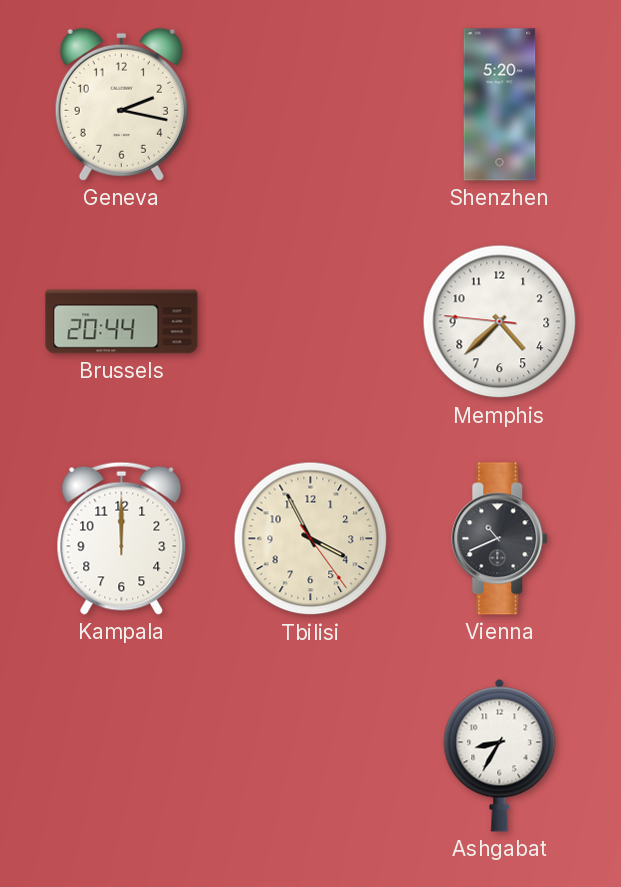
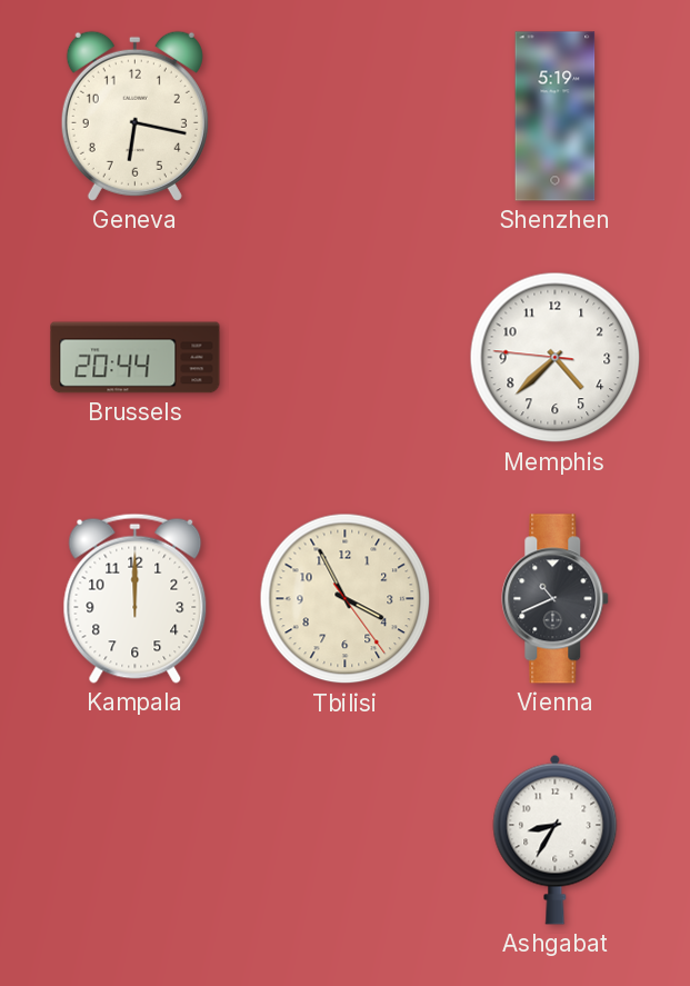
Geneva: 2:17 -> 6:17 (134, 116)
Shenzhen: 5:20 -> 5:19 (556, 117)
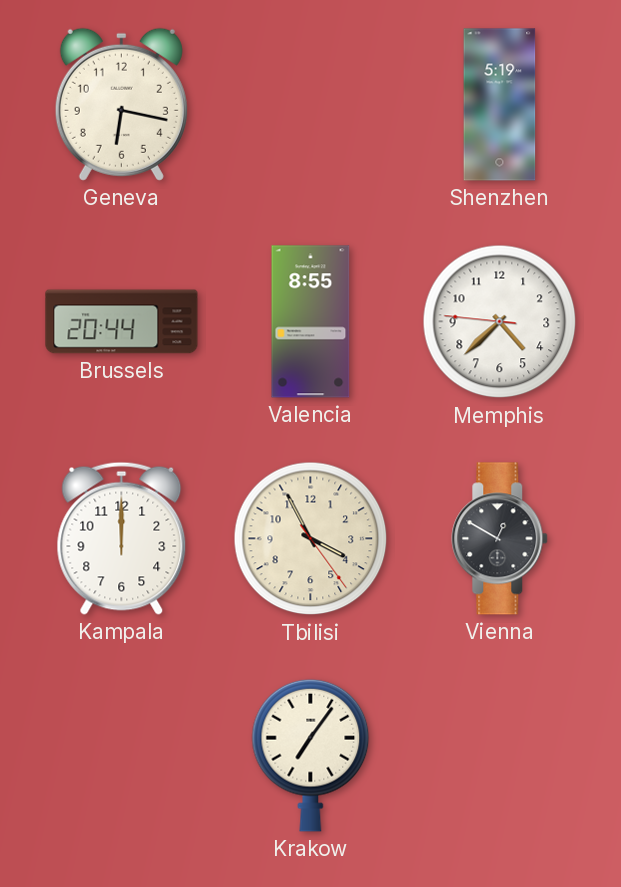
Valencia: none -> 8:55 (311, 322)
Vienna: 10:41 -> 12:50 (500, 539)
Krakow: none -> 7:06 (311, 755)
Ashgabat: 8:35 -> none (556, 839)
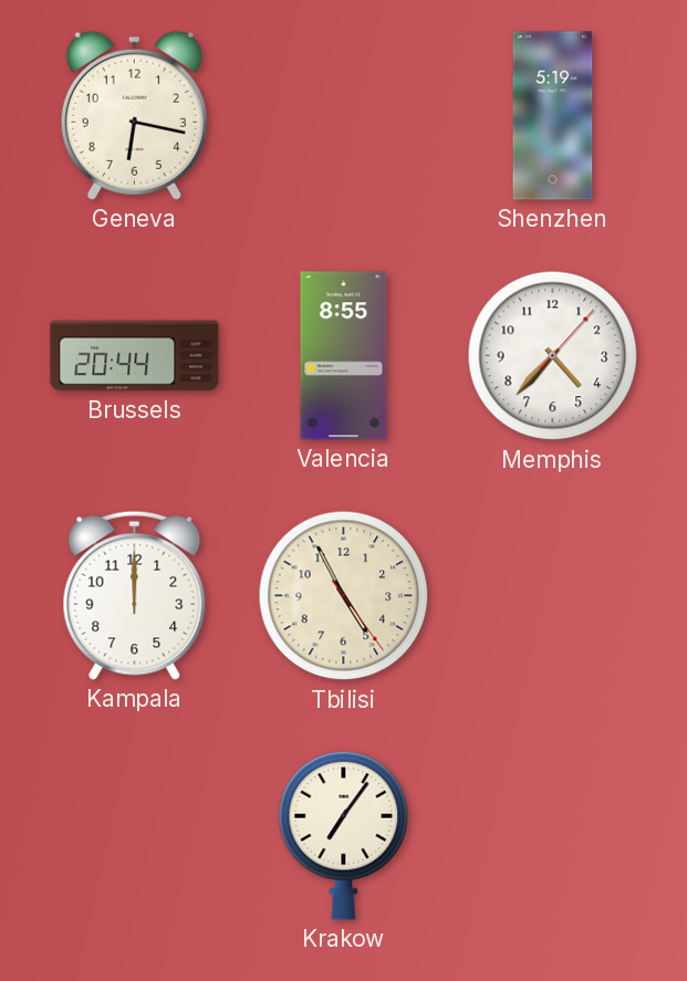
Memphis: 4:37:46 -> 4:37:07 (553, 356)
Tbilisi: 3:55 -> 4:55 (344, 596)
Vienna: 12:50 -> none (500, 539)
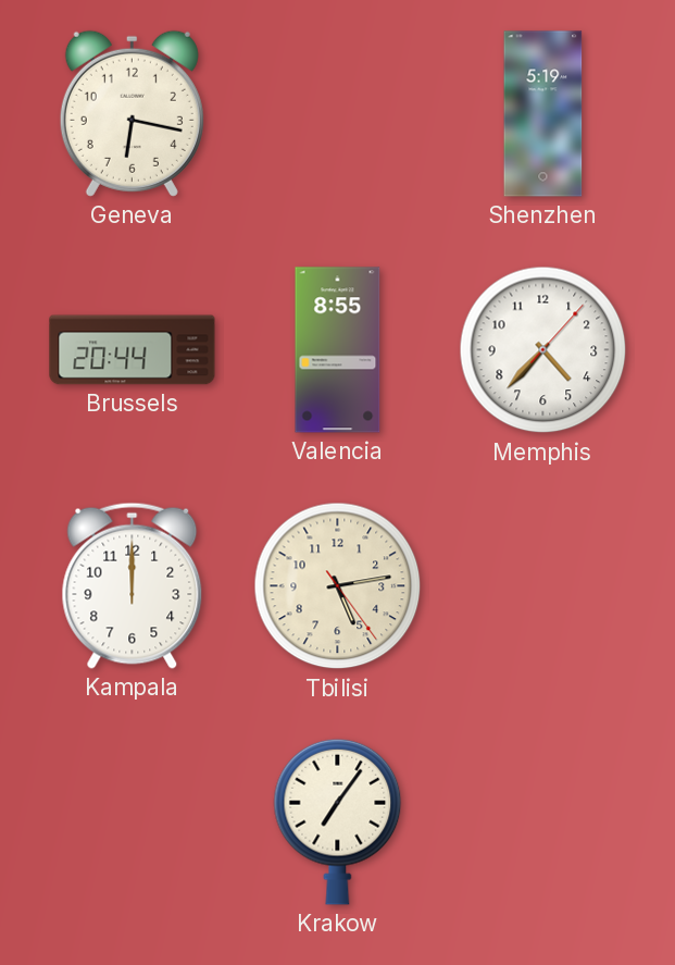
Tbilisi: 4:55 -> 5:13 (338, 586)
